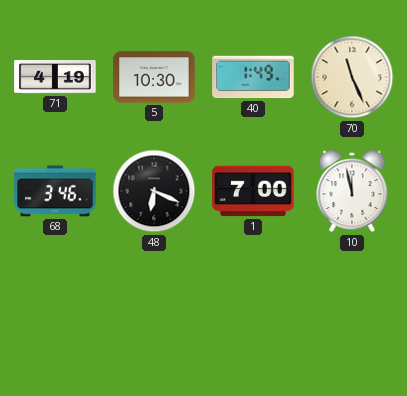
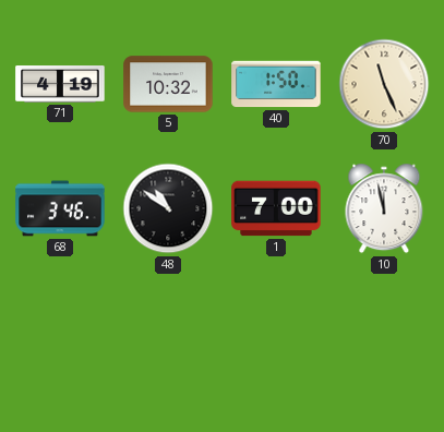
5: 10:30 -> 10:32 (168, 84)
40: 1:49 -> 1:50 (276, 84)
48: 6:19 -> 10:51 (168, 208)
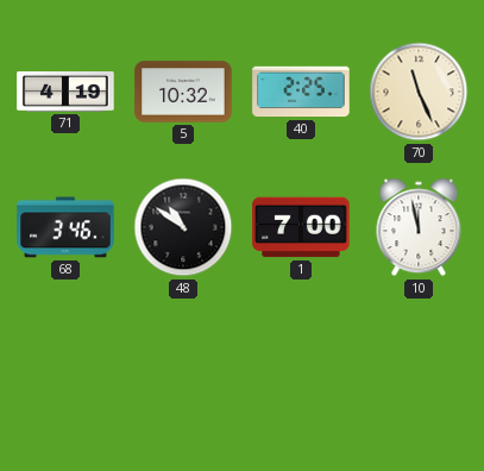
40: 1:50 -> 2:25 (301, 92)
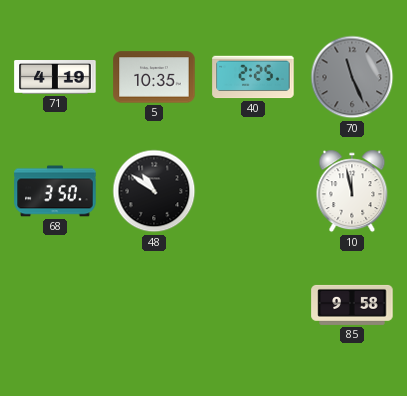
5: 10:32 -> 10:35 (154, 77)
70 dial: cream -> grey (352, 77)
68: 3:46 -> 3:50 (55, 191)
1: 7:00 -> none (301, 227)
85: none -> 9:58 (352, 305)
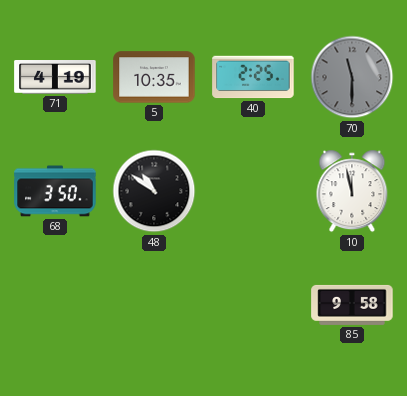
70: 11:26 -> 11:30 (352, 77)
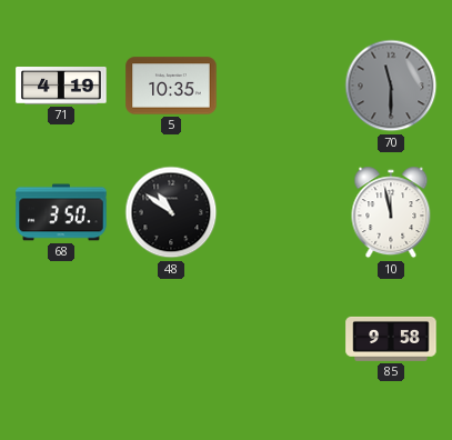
40: 2:25 -> none (253, 77)
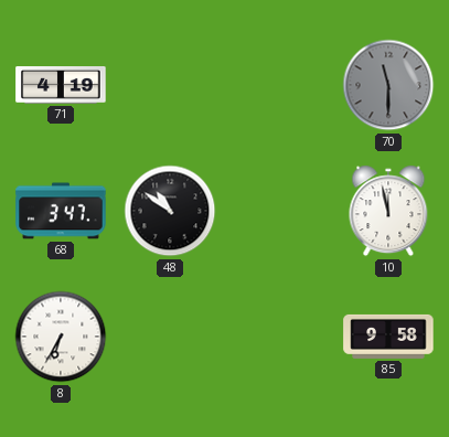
5: 10:35 -> none (171, 86)
68: 3:50 -> 3:47 (61, 211)
8: none -> 6:35 (61, 337)
